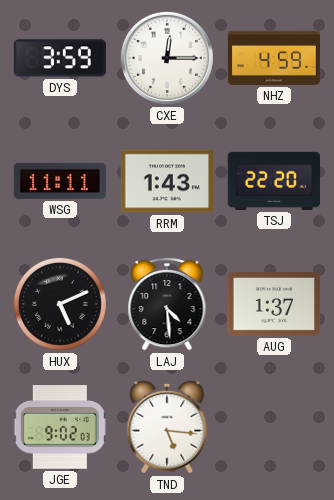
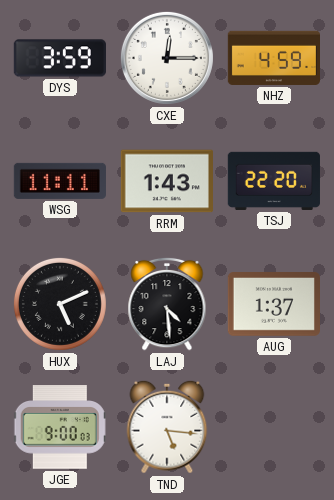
JGE: 9:02 -> 9:00 (60, 427)
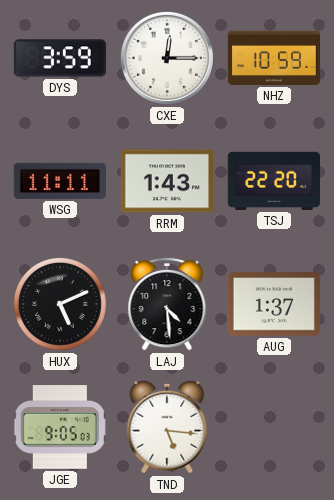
NHZ: 4:59 -> 10:59 (273, 58)
JGE: 9:00 -> 9:05 (60, 427)
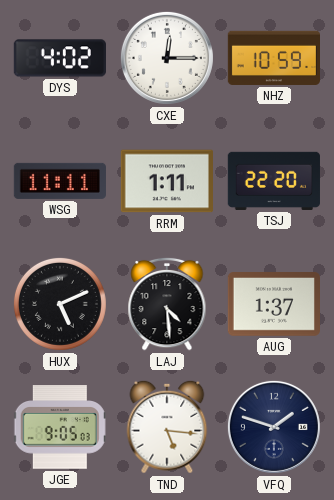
DYS: 3:59 -> 4:02 (60, 58)
RRM: 1:43 -> 1:11 (166, 181)
VFQ: none -> 1:48 (274, 427)
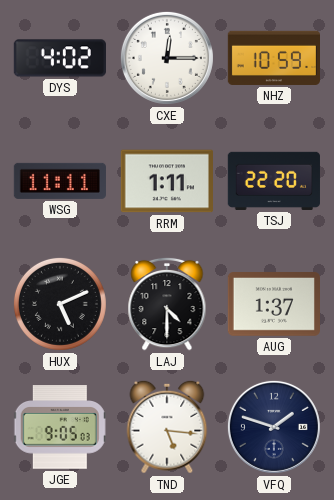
LAJ: 4:29 -> 4:30 (167, 304)
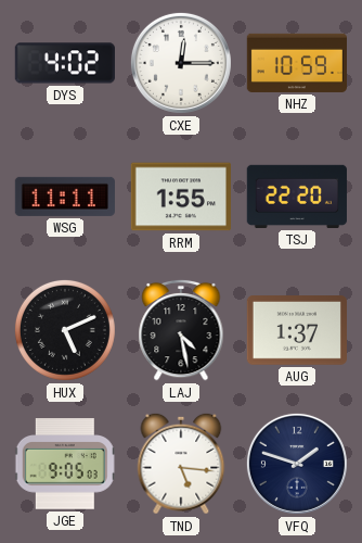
RRM: 1:11 -> 1:55 (180, 197)
LAJ: 4:30 -> 4:28 (181, 330)
